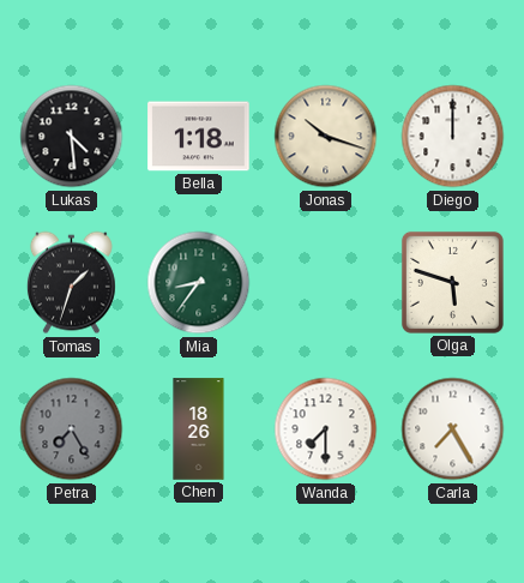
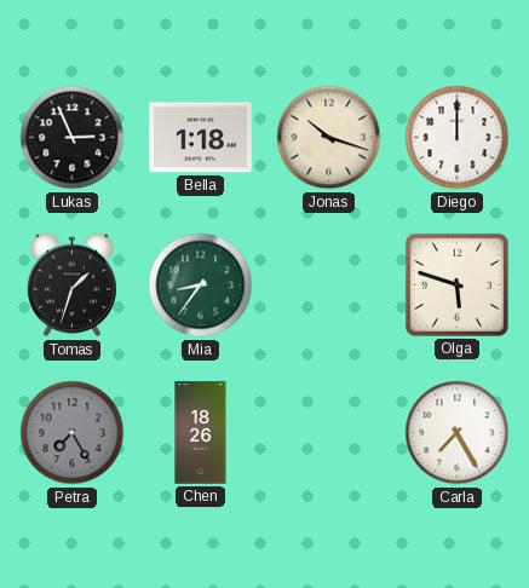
Lukas: 4:29 -> 2:56 (73, 138)
Wanda: 7:30 -> none (326, 429)
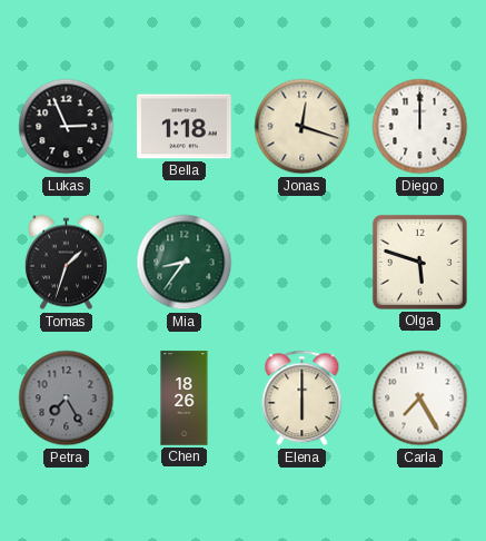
Jonas: 10:18 -> 12:18 (302, 127)
Elena: none -> 6:00 (302, 399)
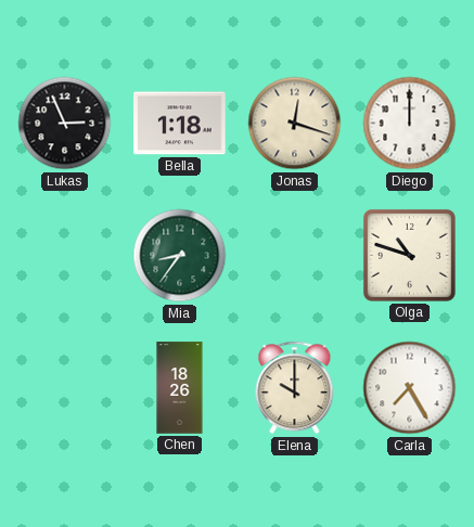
Tomas: 1:33 -> none (66, 263)
Olga: 5:48 -> 10:48 (409, 255)
Petra: 7:25 -> none (67, 399)
Elena: 6:00 -> 10:00 (295, 388)
